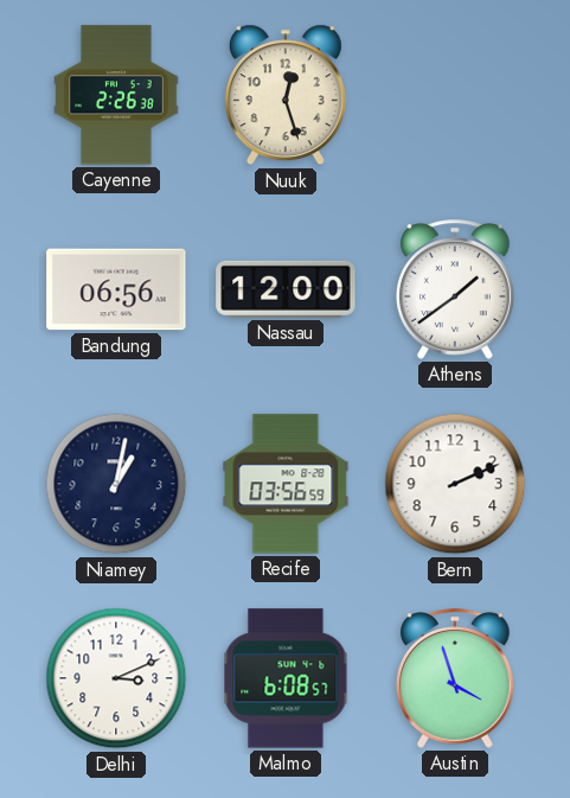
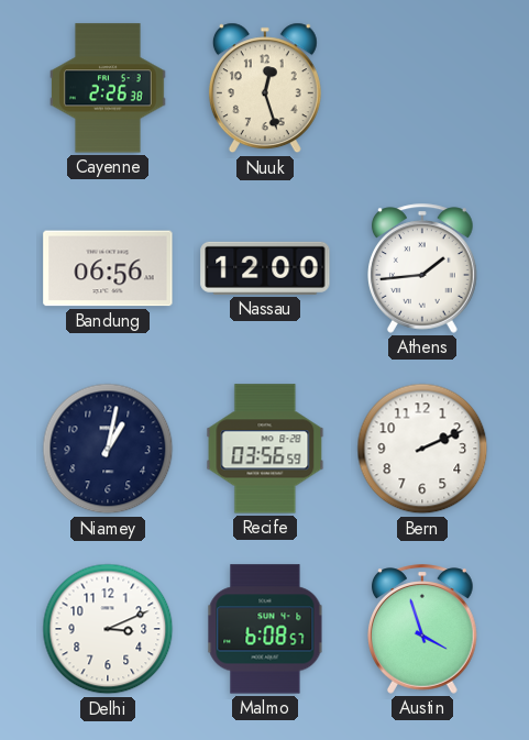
Athens: 1:39 -> 1:44 (423, 268)
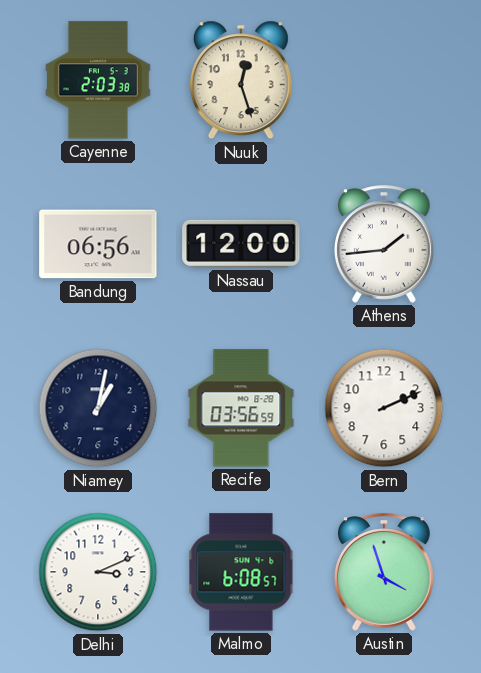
Cayenne: 2:26 -> 2:03 (99, 80)
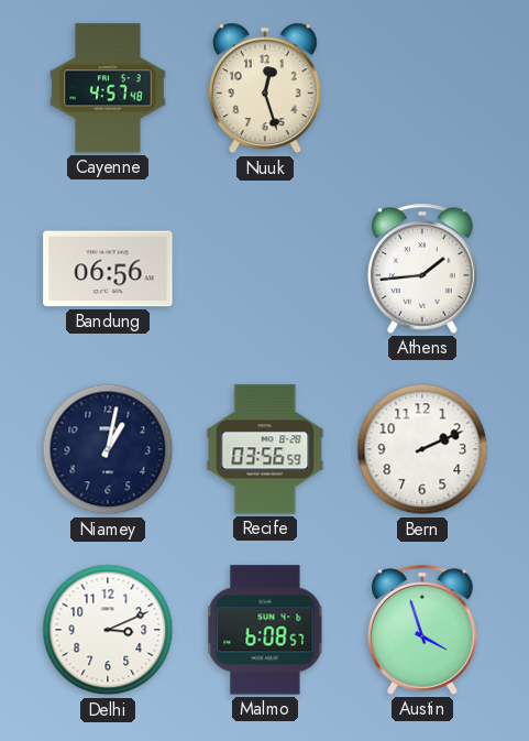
Cayenne: 2:03 -> 4:57 (109, 88)
Nassau: 12:00 -> none (241, 244)
